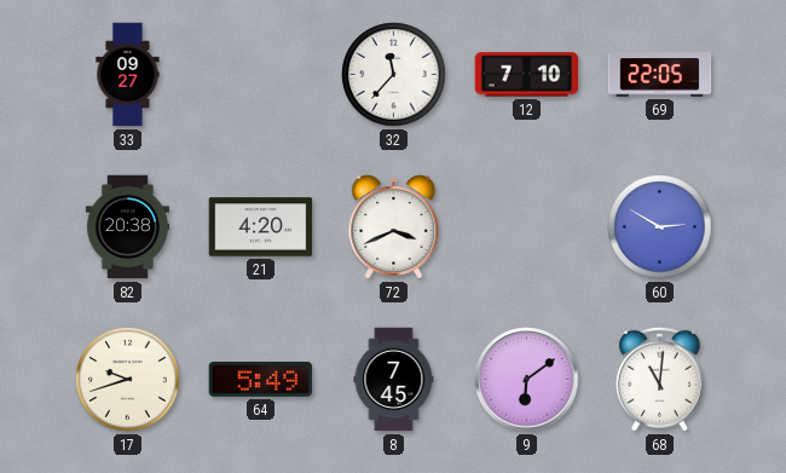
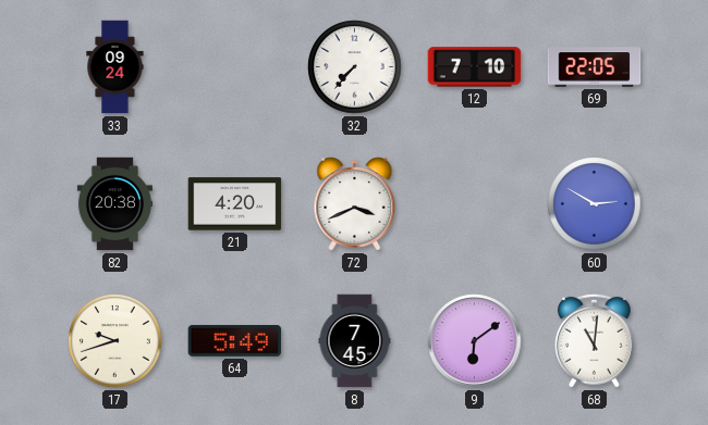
33: 09:27 -> 09:24 (115, 67)
32: 11:37 -> 7:37 (355, 67)
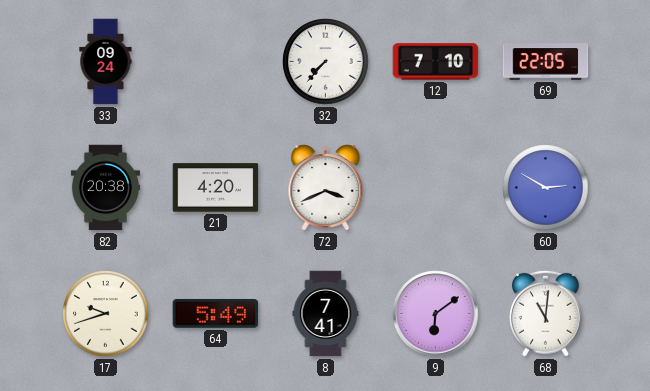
8: 7:45 -> 7:41 (326, 314)
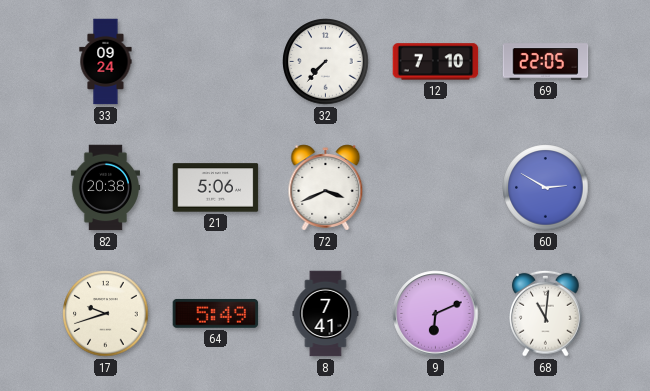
21: 4:20 -> 5:06 (216, 188)
9: 6:09 -> 6:11 (436, 314)
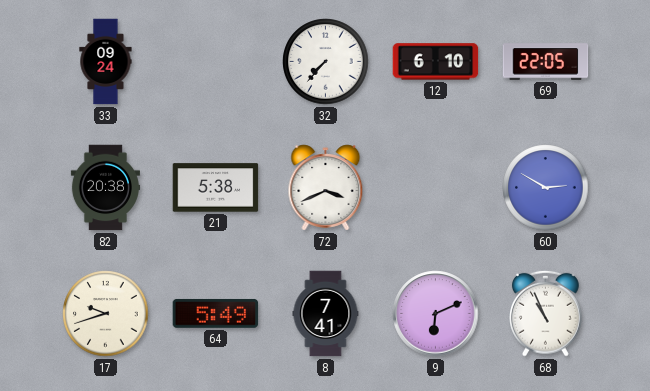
12: 7:10 -> 6:10 (436, 62)
21: 5:06 -> 5:38 (216, 188)
68: 11:01 -> 10:56 (546, 313)
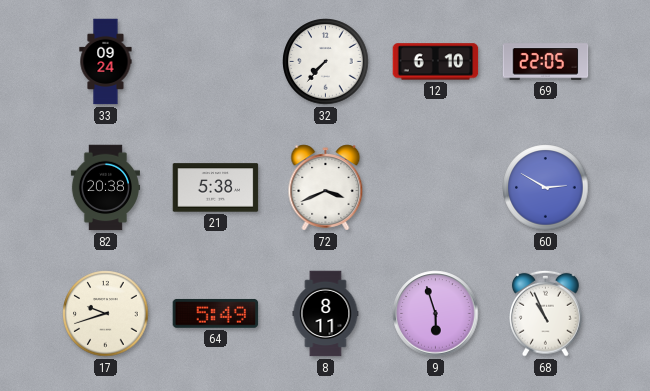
8: 7:41 -> 8:11 (326, 314)
9: 6:11 -> 5:57 (436, 314)
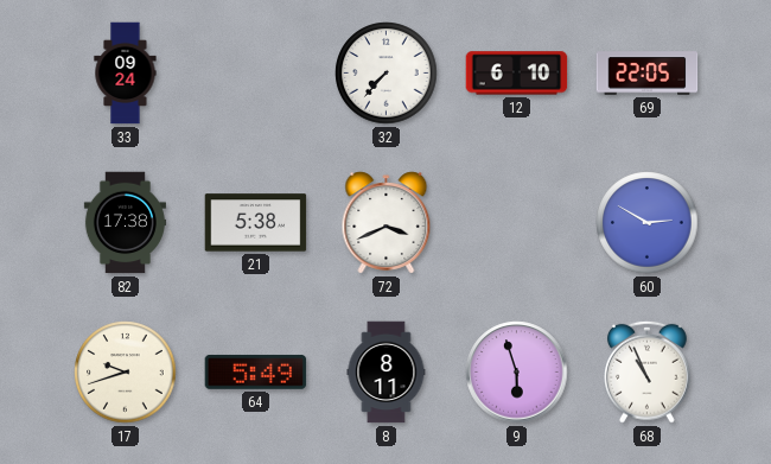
82: 20:38 -> 17:38 (125, 223)
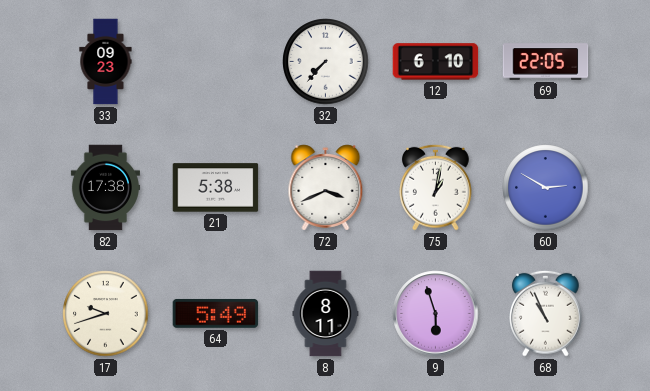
33: 09:24 -> 09:23 (106, 62)
75: none -> 1:02 (436, 187)
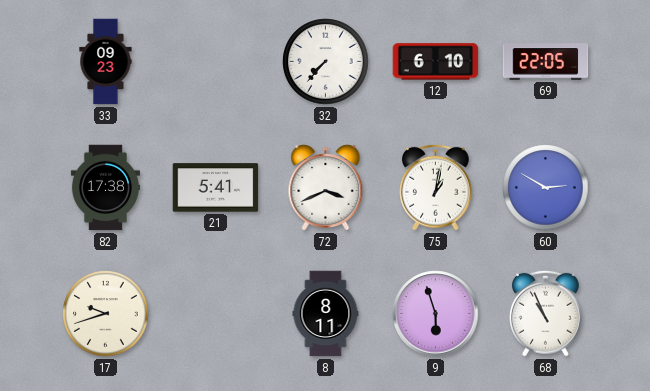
21: 5:38 -> 5:41 (216, 188)
64: 5:49 -> none (216, 314)
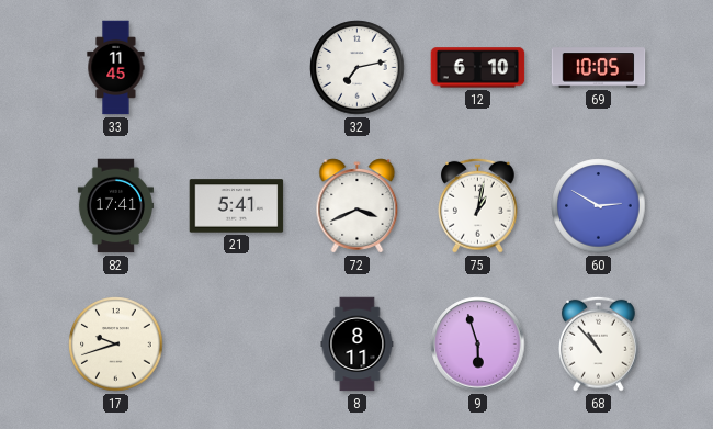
33: 09:23 -> 11:45 (116, 68)
32: 7:37 -> 7:13 (358, 68)
69: 22:05 -> 10:05 (599, 68)
82: 17:38 -> 17:41 (115, 206)
68: 10:56 -> 10:53 (599, 343)
